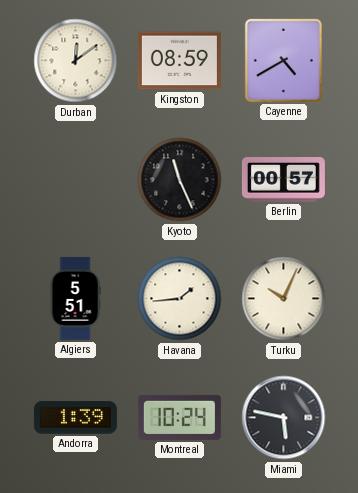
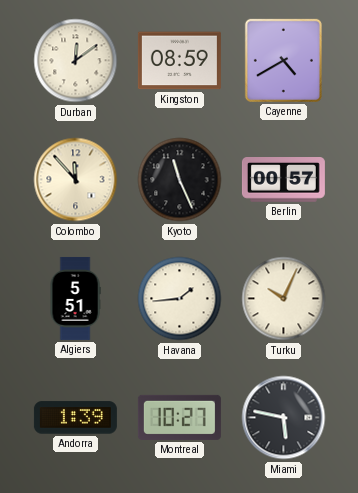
Colombo: none -> 11:53 (76, 180)
Montreal: 10:24 -> 10:27 (179, 417)
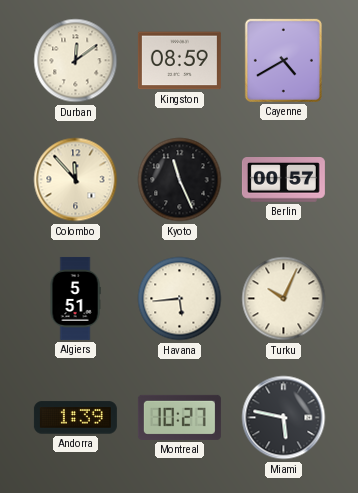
Havana: 1:44 -> 5:44 (180, 299)
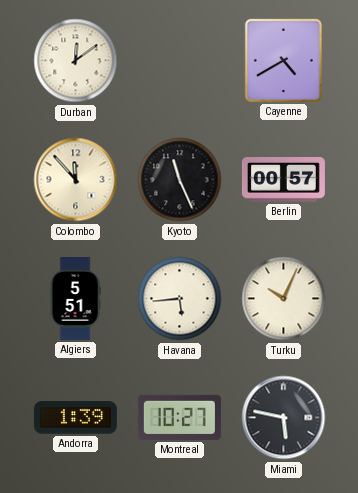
Kingston: 08:59 -> none (179, 61)
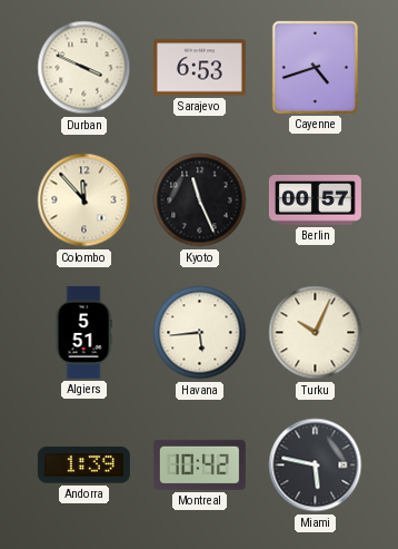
Durban: 12:09 -> 3:49 (84, 68)
Sarajevo: none -> 6:53 (199, 68)
Cayenne: 4:40 -> 4:42 (315, 67)
Montreal: 10:27 -> 10:42 (199, 464)
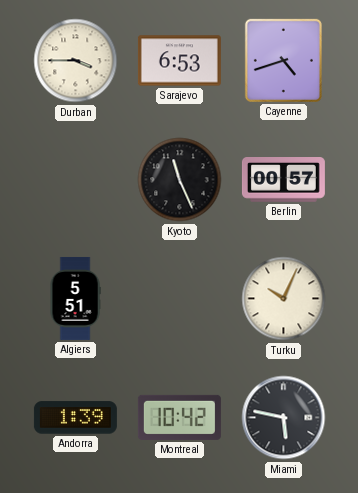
Durban: 3:49 -> 3:45 (76, 61)
Colombo: 11:53 -> none (84, 200)
Havana: 5:44 -> none (200, 333)
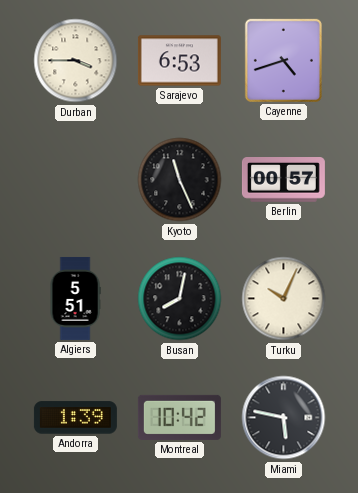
Busan: none -> 8:02 (180, 299)
